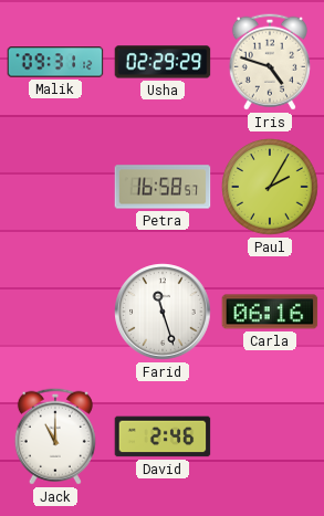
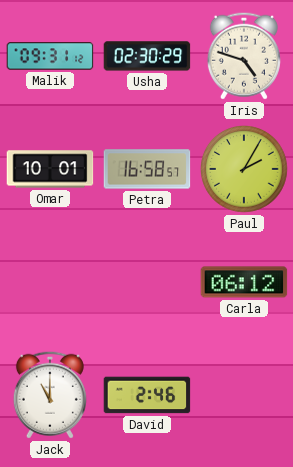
Usha: 02:29 -> 02:30 (147, 56)
Omar: none -> 10:01 (50, 169)
Farid: 11:27 -> none (163, 312)
Carla: 06:16 -> 06:12 (244, 282)
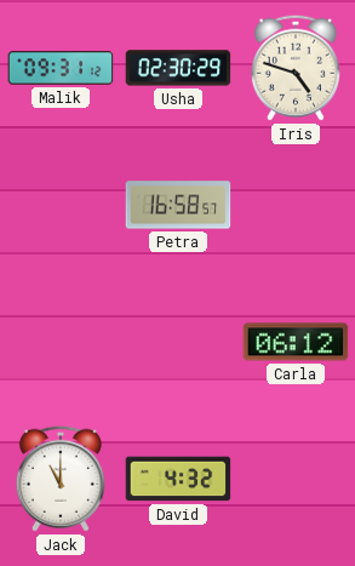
Omar: 10:01 -> none (50, 169)
Paul: 2:05 -> none (245, 170)
David: 2:46 -> 4:32 (178, 479)
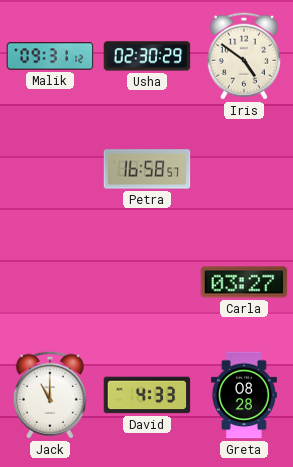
Iris: 4:48 -> 4:51 (244, 56)
Carla: 06:12 -> 03:27 (244, 282)
David: 4:32 -> 4:33 (147, 395)
Greta: none -> 08:28 (244, 395)
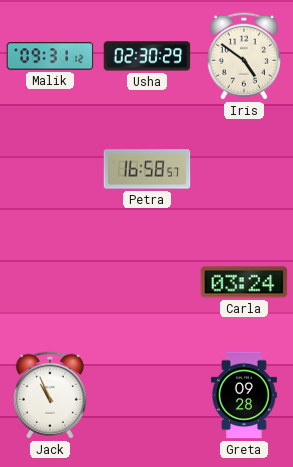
Carla: 03:27 -> 03:24 (244, 282)
Jack: 11:00 -> 10:56 (50, 395)
David: 4:33 -> none (147, 395)
Greta: 08:28 -> 09:28 (244, 395)
